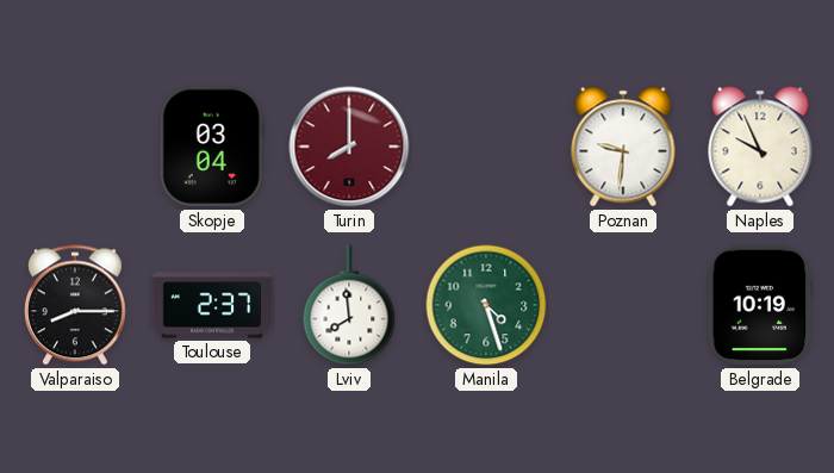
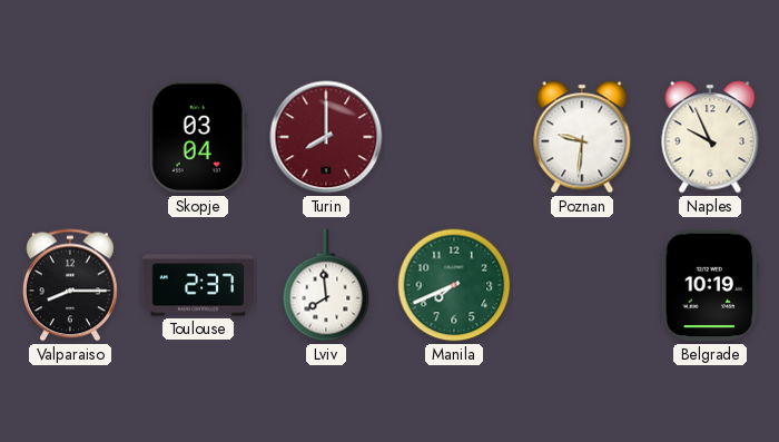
Manila: 4:27 -> 7:41 (454, 285)
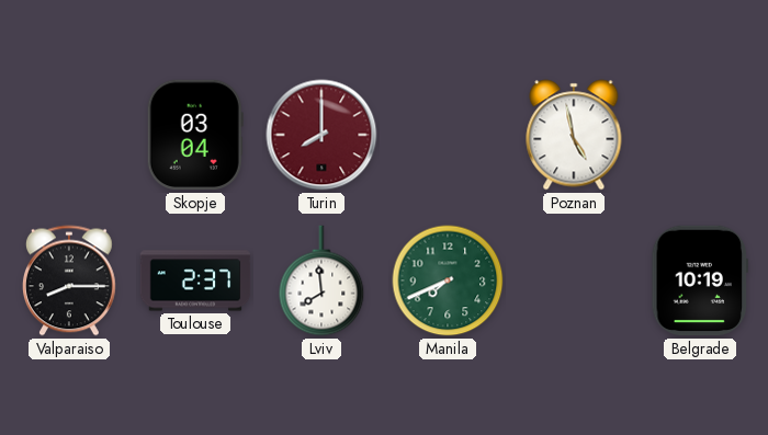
Poznan: 9:31 -> 4:58 (574, 135)
Naples: 9:56 -> none (710, 137)
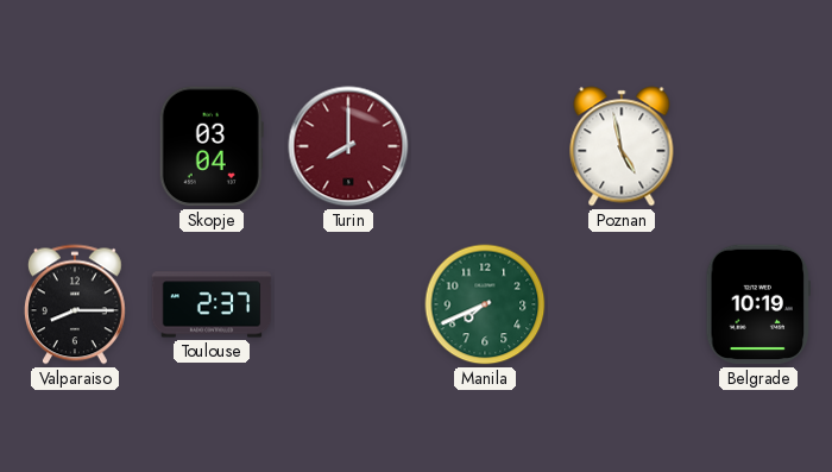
Lviv: 7:59 -> none (321, 281)
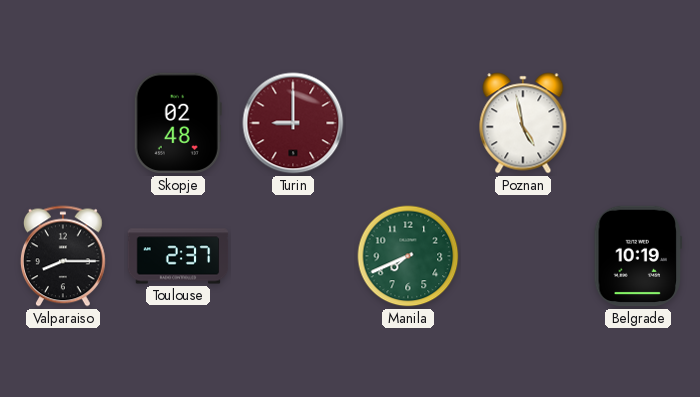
Skopje: 03:04 -> 02:48 (178, 123)
Turin: 8:00 -> 9:00 (293, 123)
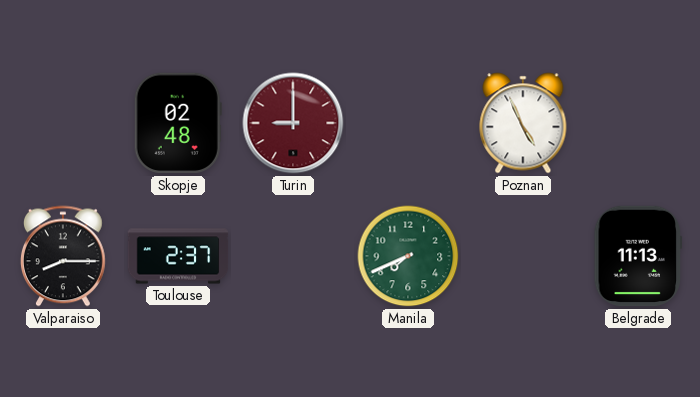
Poznan: 4:58 -> 4:56 (523, 123)
Belgrade: 10:19 -> 11:13 (638, 256)
